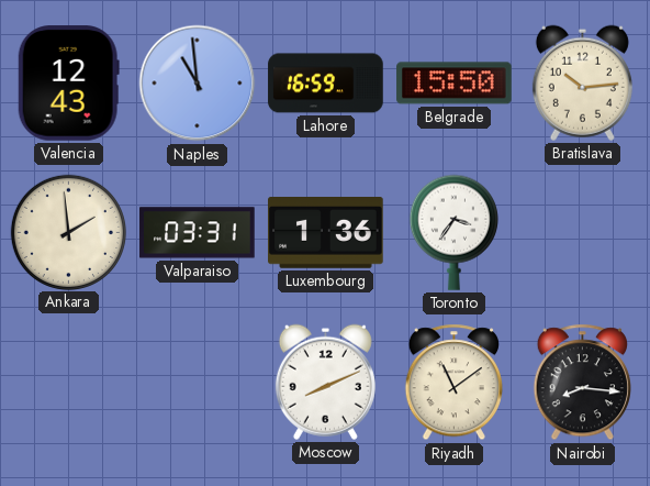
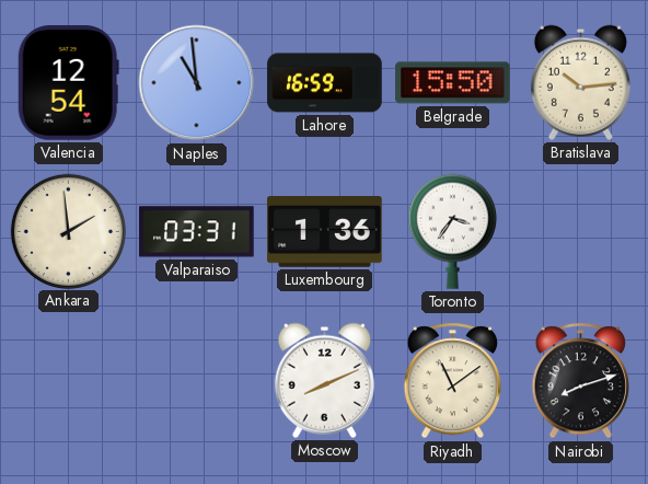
Valencia: 12:43 -> 12:54 (68, 83)
Nairobi: 8:16 -> 8:12 (580, 381)
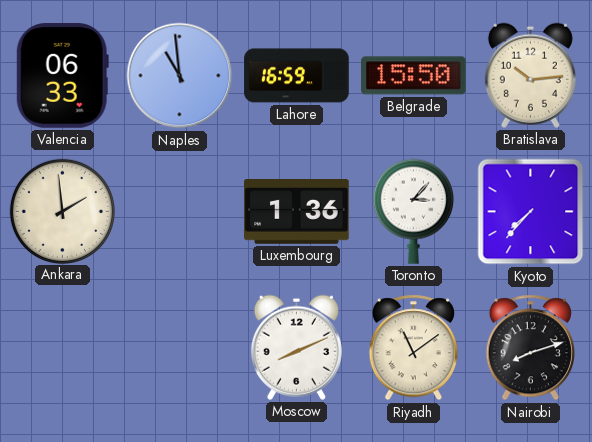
Valencia: 12:54 -> 06:33 (62, 76)
Valparaiso: 03:31 -> none (197, 232)
Toronto: 3:36 -> 3:07 (413, 211)
Kyoto: none -> 7:37 (531, 212)
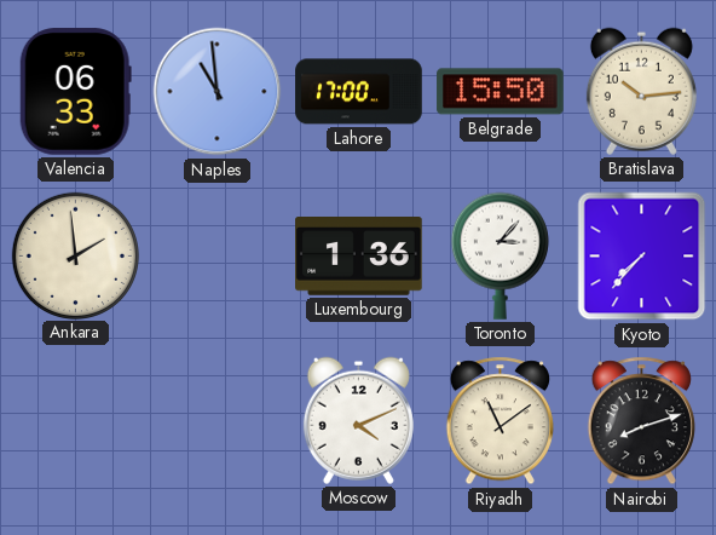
Lahore: 16:59 -> 17:00 (359, 92)
Moscow: 8:11 -> 4:11 (358, 420)
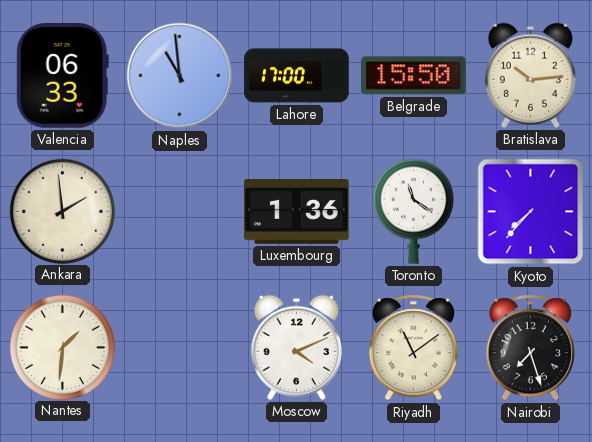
Toronto: 3:07 -> 11:21 (413, 211)
Nantes: none -> 1:31 (62, 347)
Nairobi: 8:12 -> 7:27 (530, 348)
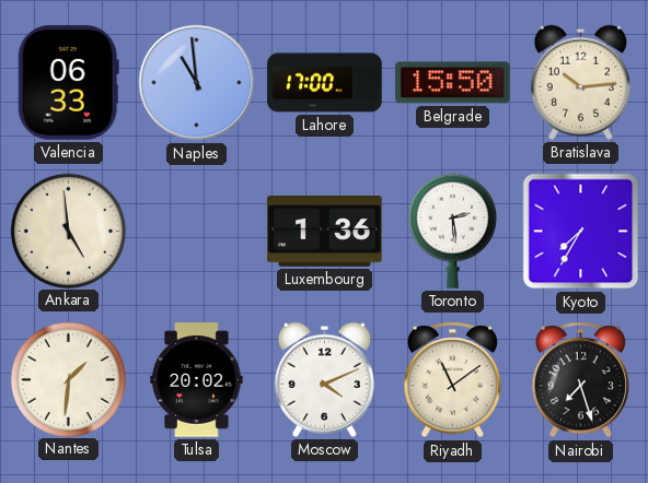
Ankara: 1:59 -> 4:59 (68, 231)
Toronto: 11:21 -> 2:29 (452, 231)
Kyoto: 7:37 -> 7:35 (581, 232)
Tulsa: none -> 20:02 (197, 380)
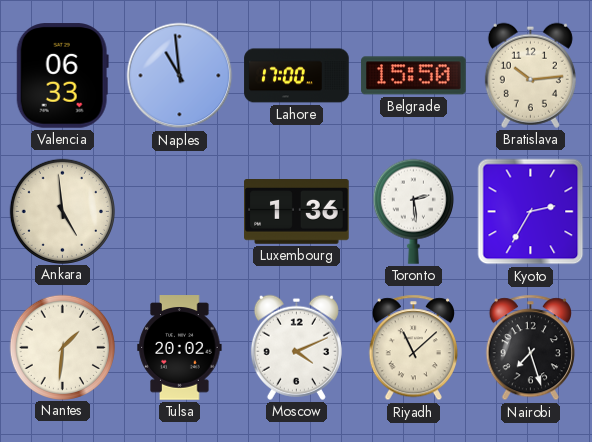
Kyoto: 7:35 -> 2:35 (531, 212)
Riyadh: 11:09 -> 11:08 (413, 348)
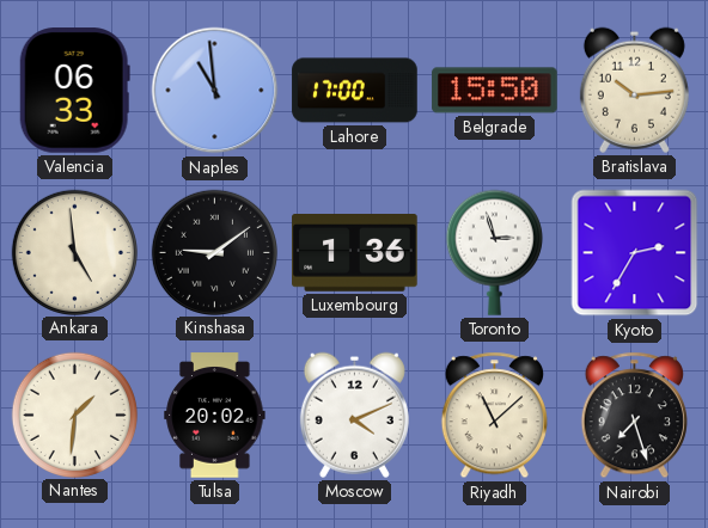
Kinshasa: none -> 9:09 (214, 252)
Toronto: 2:29 -> 2:57 (494, 252)
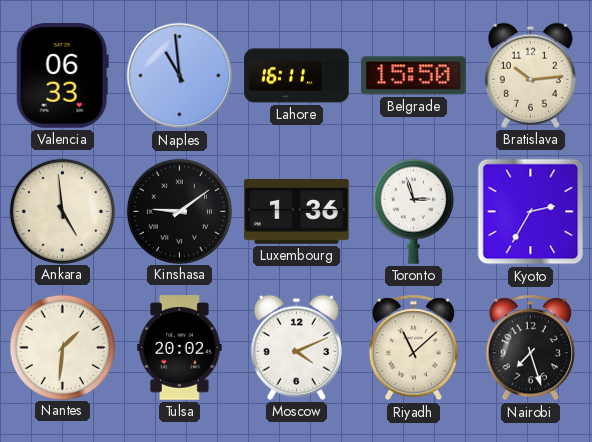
Lahore: 17:00 -> 16:11 (297, 76)
